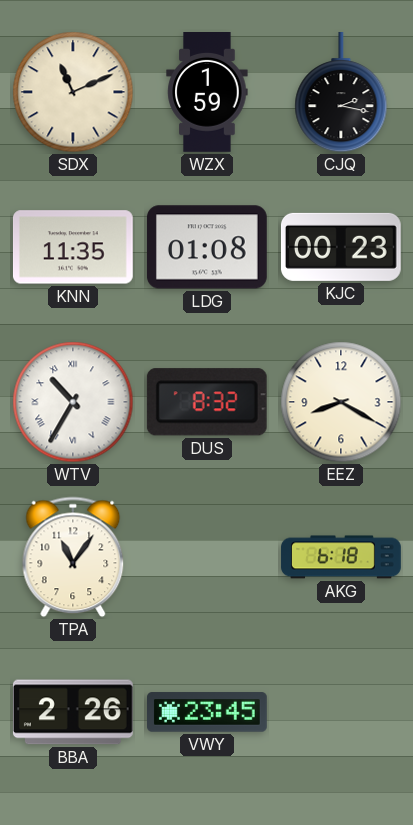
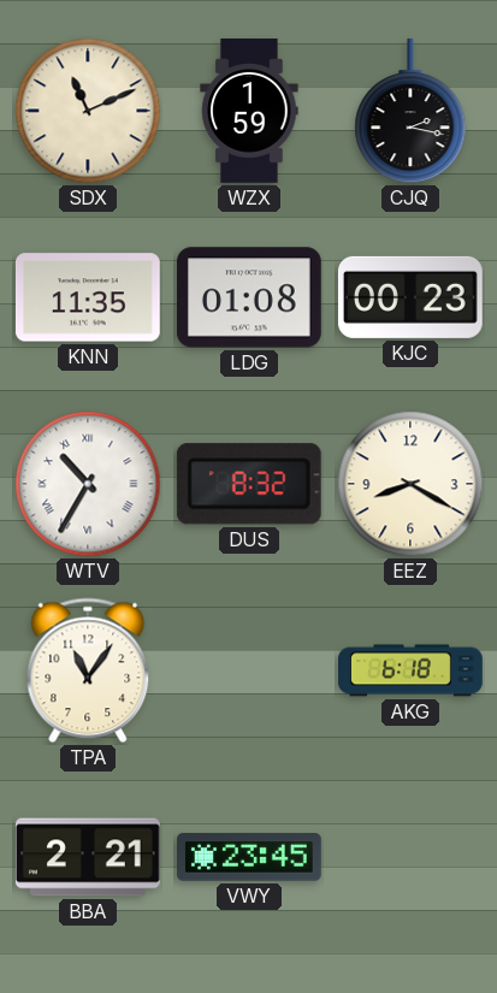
BBA: 2:26 -> 2:21 (88, 857)
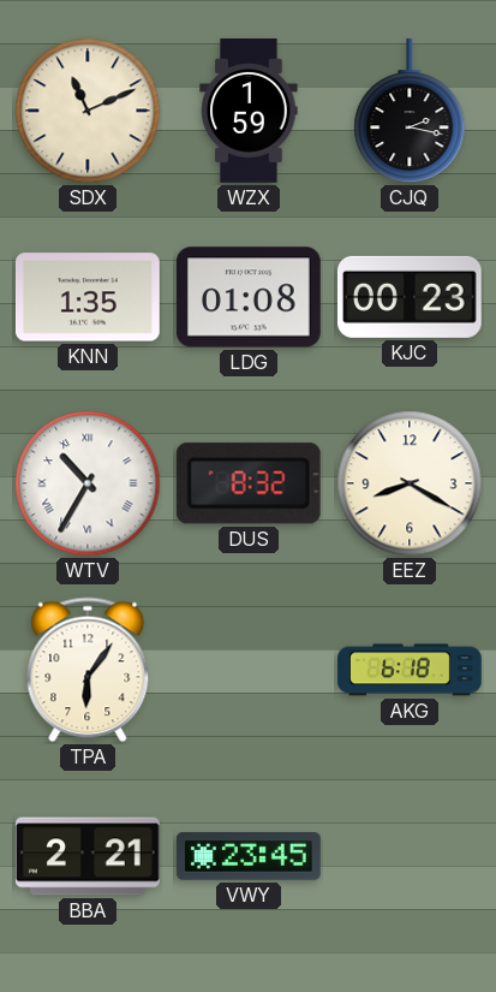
KNN: 11:35 -> 1:35 (88, 297)
TPA: 11:06 -> 6:06 (88, 670)
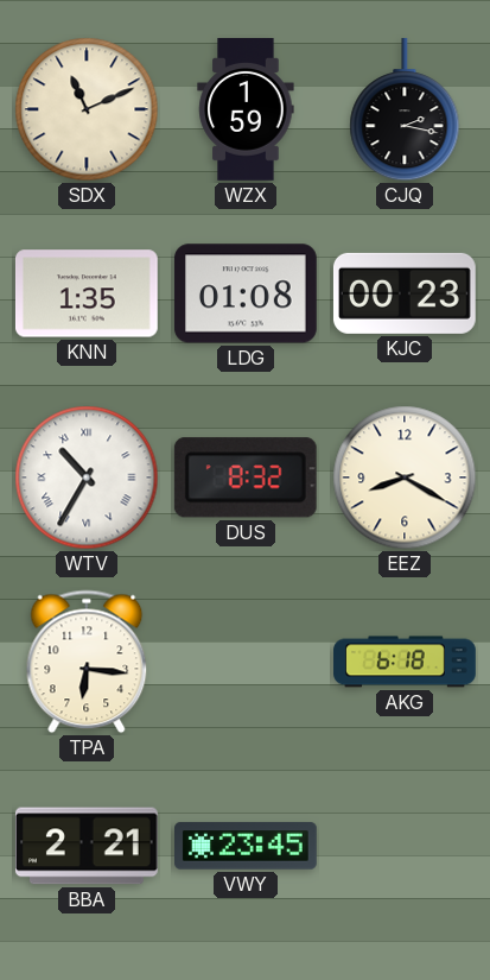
TPA: 6:06 -> 6:16 (87, 662)
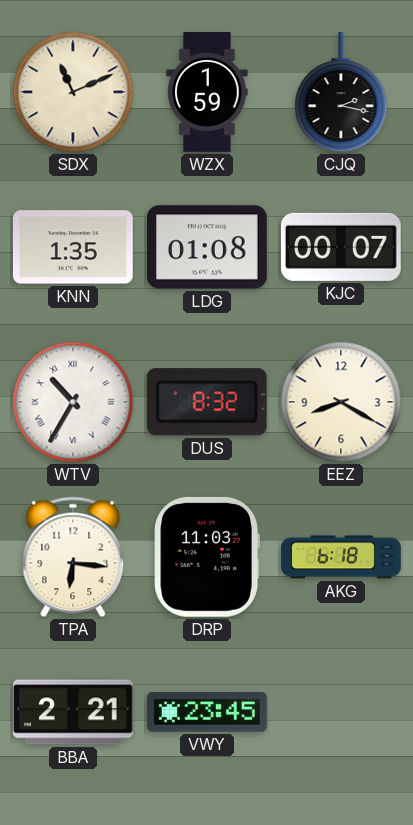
KJC: 00:23 -> 00:07 (341, 247)
DRP: none -> 11:03 (206, 557)
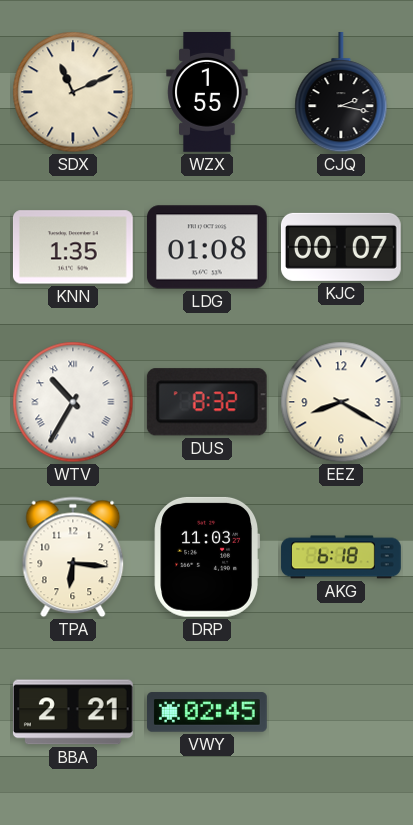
WZX: 1:59 -> 1:55 (207, 93)
VWY: 23:45 -> 02:45 (208, 712)
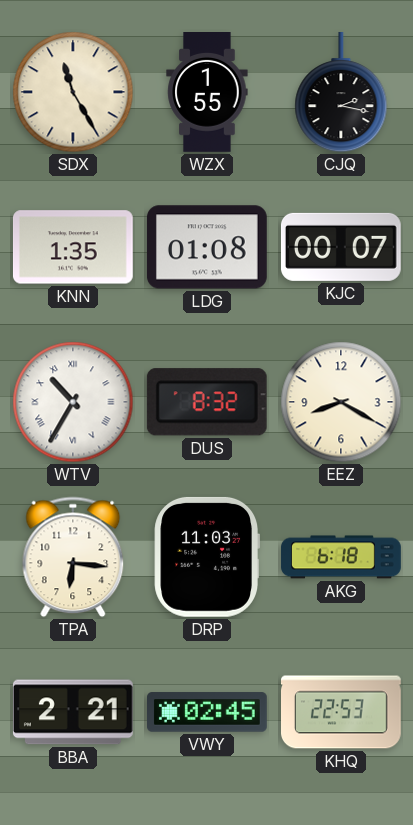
SDX: 11:11 -> 11:25 (73, 92)
KHQ: none -> 22:53 (342, 712)
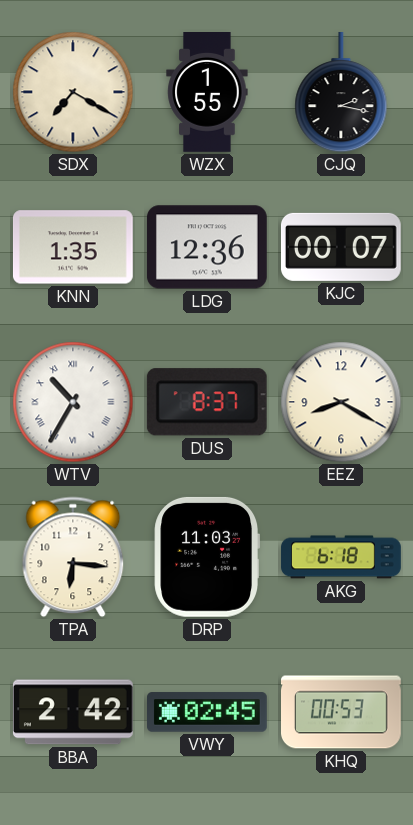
SDX: 11:25 -> 7:20 (73, 92)
LDG: 01:08 -> 12:36 (207, 247)
DUS: 8:32 -> 8:37 (207, 402)
BBA: 2:21 -> 2:42 (73, 712)
KHQ: 22:53 -> 00:53 (342, 712)
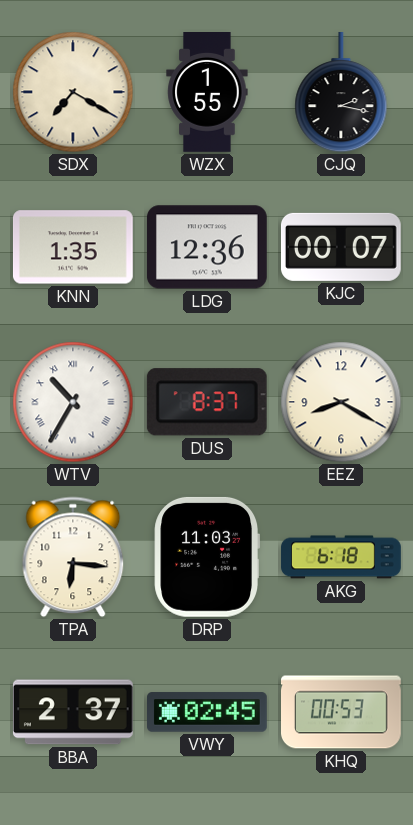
BBA: 2:42 -> 2:37 (73, 712)
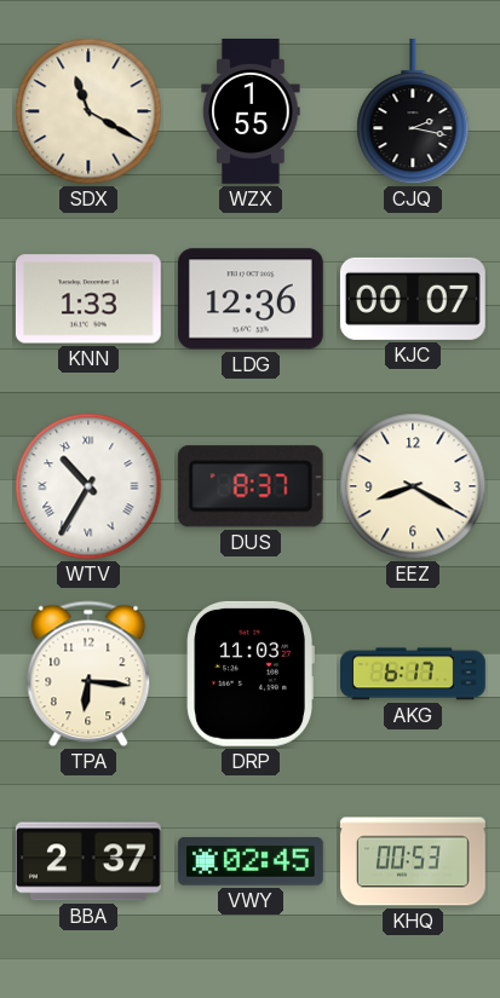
SDX: 7:20 -> 11:20 (88, 111)
KNN: 1:35 -> 1:33 (88, 299)
AKG: 6:18 -> 6:17 (413, 674)
